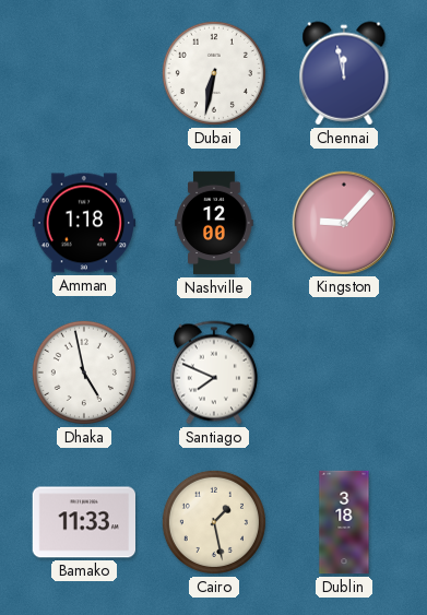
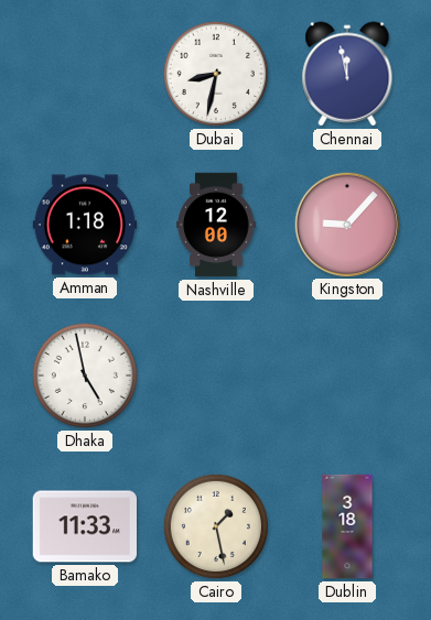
Dubai: 6:32 -> 8:32 (216, 74)
Santiago: 7:49 -> none (214, 372)
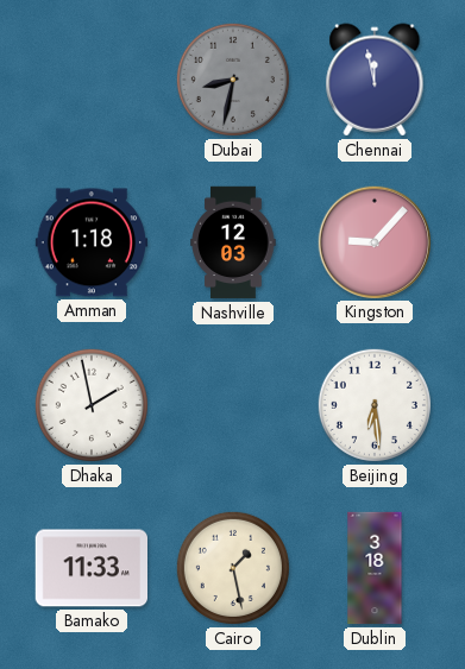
Dubai dial: white -> grey (233, 80)
Nashville: 12:00 -> 12:03 (233, 242)
Dhaka: 4:58 -> 1:58 (92, 405)
Beijing: none -> 6:29 (375, 405)
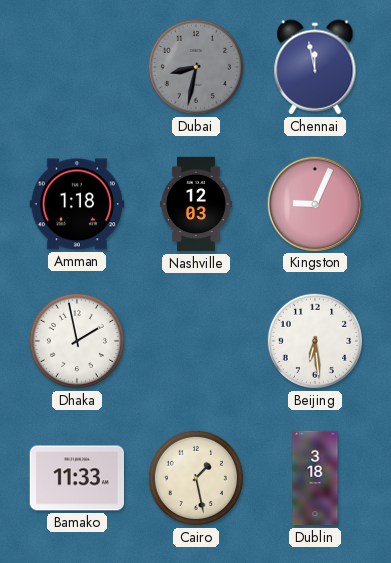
Kingston: 9:07 -> 9:04 (314, 203)
